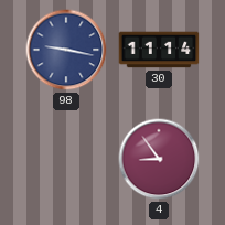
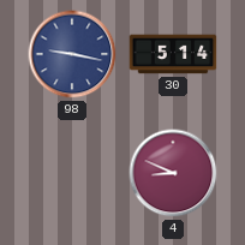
30: 11:14 -> 5:14 (173, 54)
4: 8:54 -> 8:49 (173, 173)
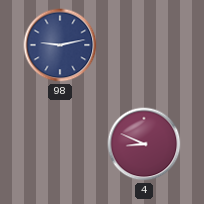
98: 9:17 -> 9:13 (60, 45)
30: 5:14 -> none (173, 54)
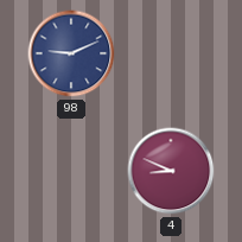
98: 9:13 -> 9:11 (71, 53)
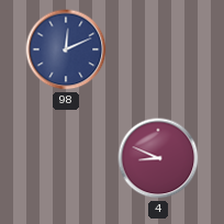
98: 9:11 -> 12:11 (66, 49)
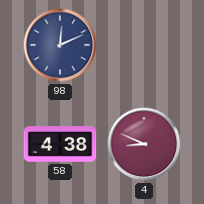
58: none -> 4:38 (60, 144)
